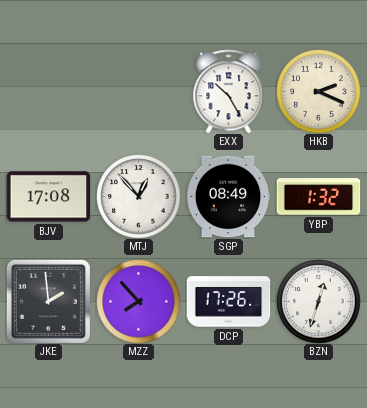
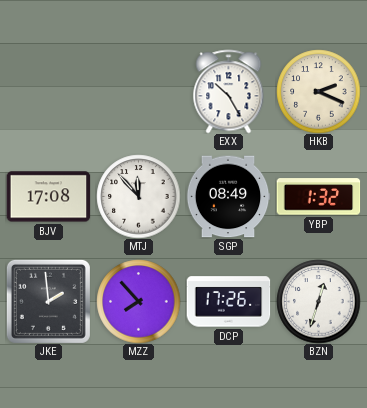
MTJ: 12:53 -> 11:53 (138, 196)
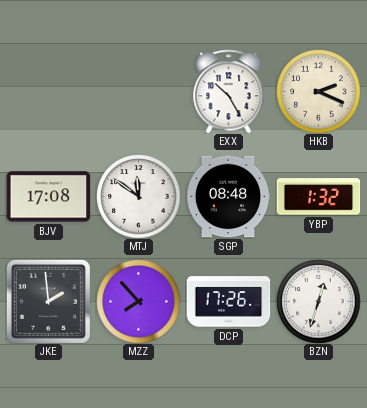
MTJ: 11:53 -> 11:51 (138, 196)
SGP: 08:49 -> 08:48 (228, 197)
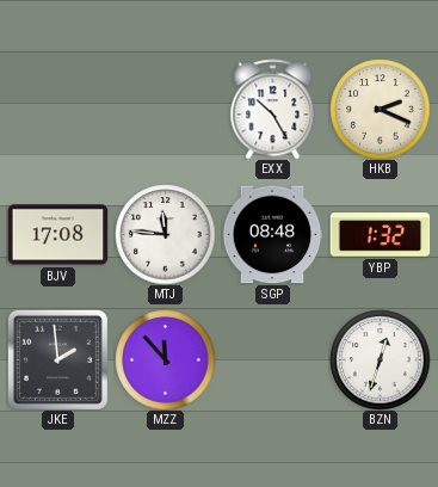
MTJ: 11:51 -> 11:46 (165, 234)
MZZ: 7:53 -> 11:53 (165, 359)
DCP: 17:26 -> none (228, 302)
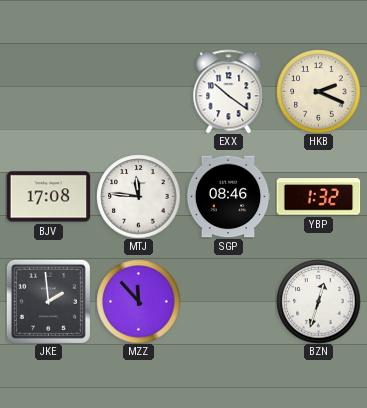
EXX: 10:25 -> 10:21 (229, 91)
SGP: 08:48 -> 08:46 (228, 197)
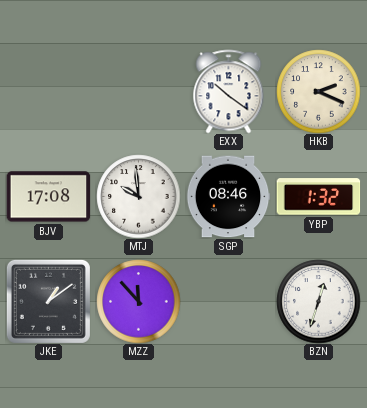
MTJ: 11:46 -> 9:59 (138, 196)
JKE: 1:59 -> 1:09 (48, 301)
